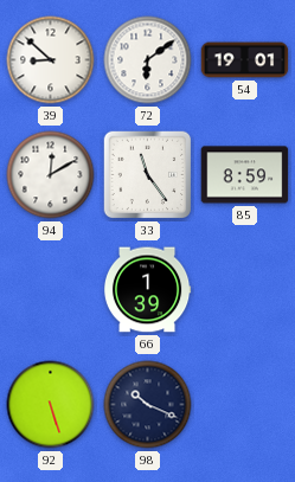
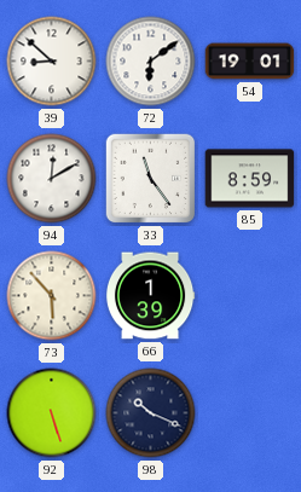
73: none -> 5:53 (52, 296)
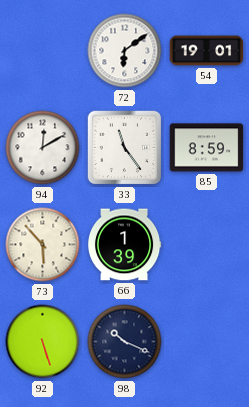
39: 8:52 -> none (52, 62)
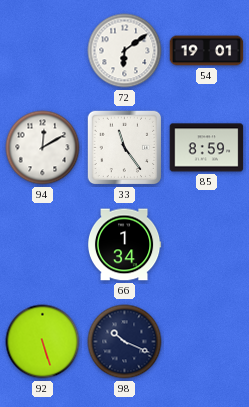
73: 5:53 -> none (43, 245)
66: 1:39 -> 1:34 (124, 245)
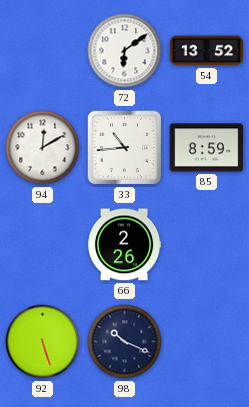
54: 19:01 -> 13:52 (207, 51)
33: 11:24 -> 10:44 (125, 148)
66: 1:34 -> 2:26 (124, 245)
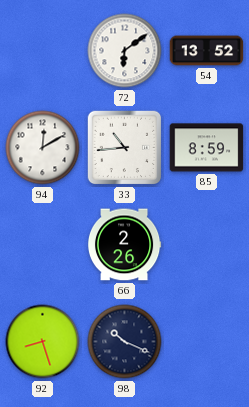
92: 5:27 -> 8:27 (43, 342)
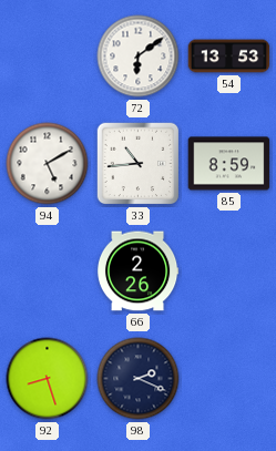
54: 13:52 -> 13:53 (229, 57)
94: 12:10 -> 5:10 (48, 164)
98: 10:19 -> 2:19 (139, 379)
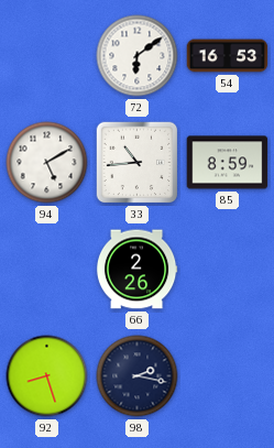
54: 13:53 -> 16:53 (228, 56)
98: 2:19 -> 2:17 (138, 376)
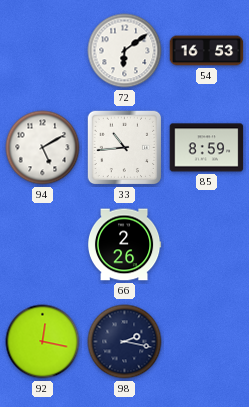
92: 8:27 -> 12:17 (43, 342)
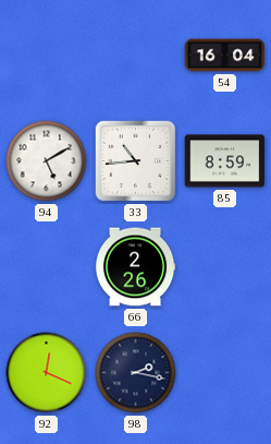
72: 6:09 -> none (125, 51)
54: 16:53 -> 16:04 (225, 56)
92: 12:17 -> 12:19 (47, 373)
